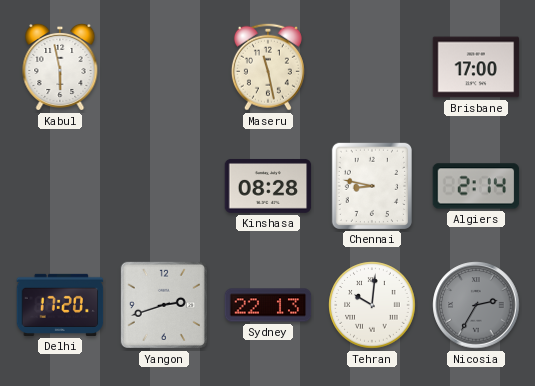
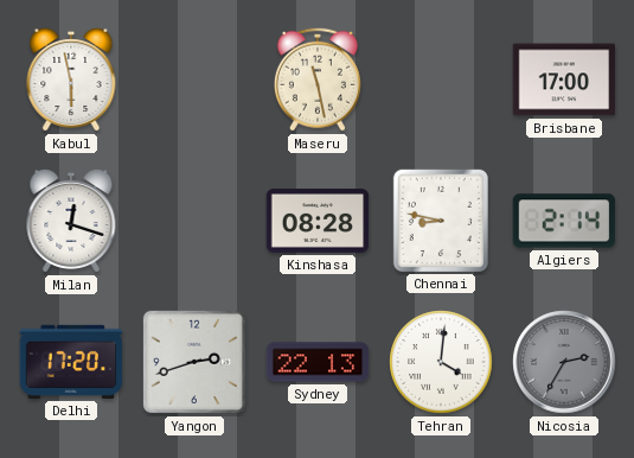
Milan: none -> 12:18 (71, 221)
Tehran: 10:01 -> 4:01 (441, 362)
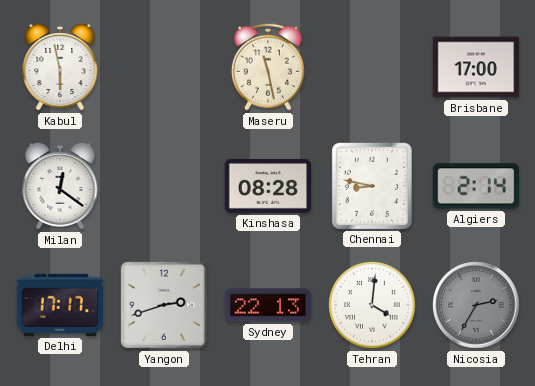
Milan: 12:18 -> 12:21 (60, 186)
Delhi: 17:20 -> 17:17 (60, 305)
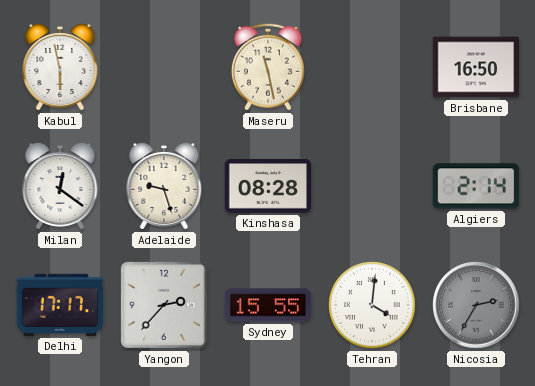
Brisbane: 17:00 -> 16:50 (476, 67)
Adelaide: none -> 9:27 (164, 186)
Chennai: 8:47 -> none (372, 185)
Yangon: 2:42 -> 2:37 (164, 305)
Sydney: 22:13 -> 15:55 (268, 305)
